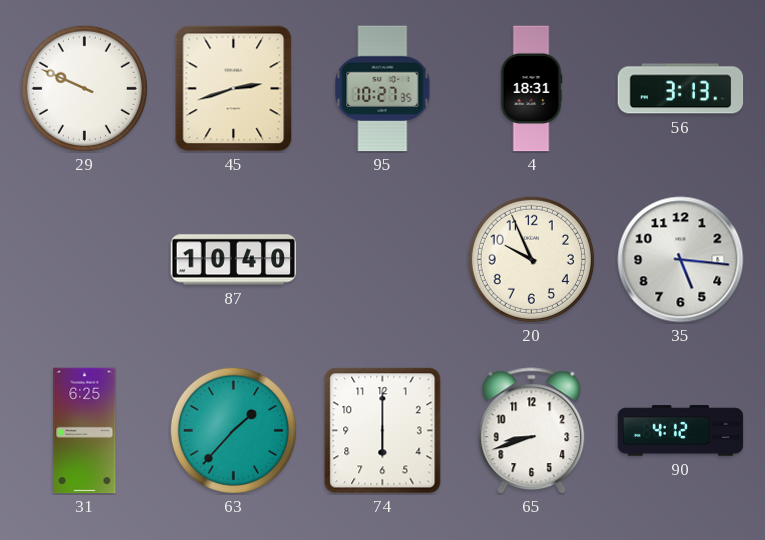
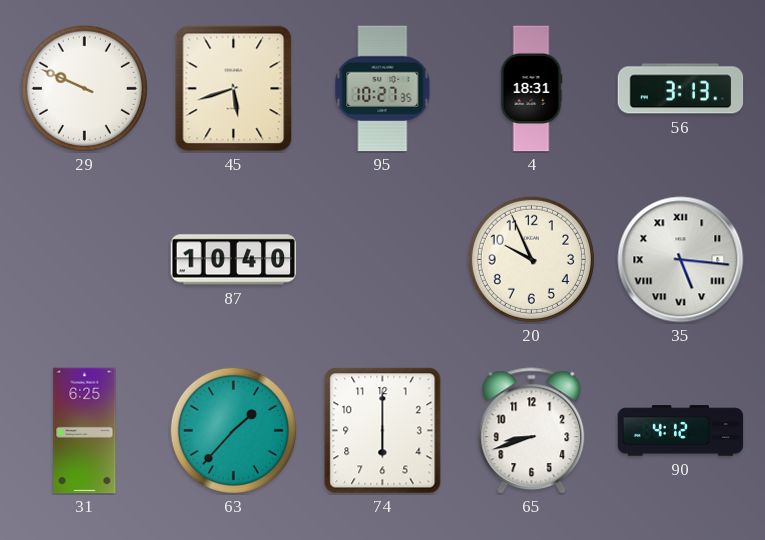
45: 2:42 -> 5:42 (234, 89)
35 numerals: Arabic -> Roman (681, 260)
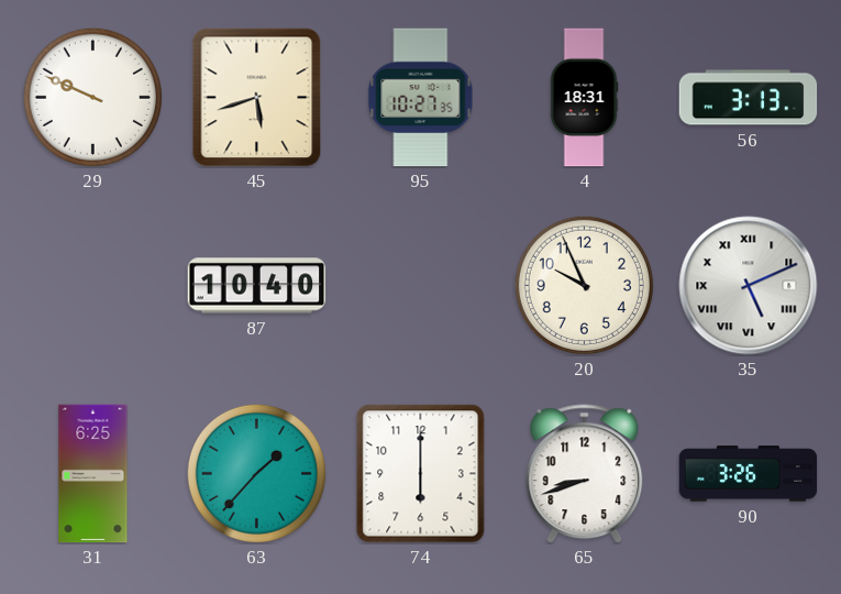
35: 5:16 -> 5:11 (749, 286)
90: 4:12 -> 3:26 (749, 474)
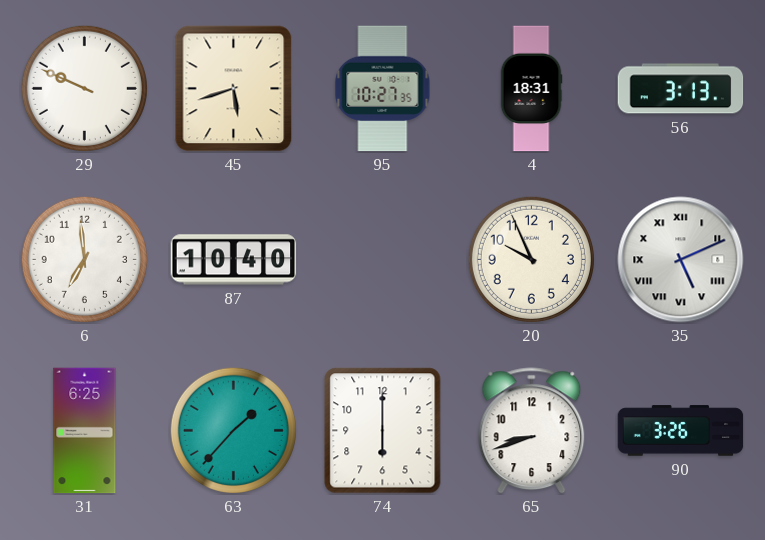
6: none -> 6:59 (84, 259)
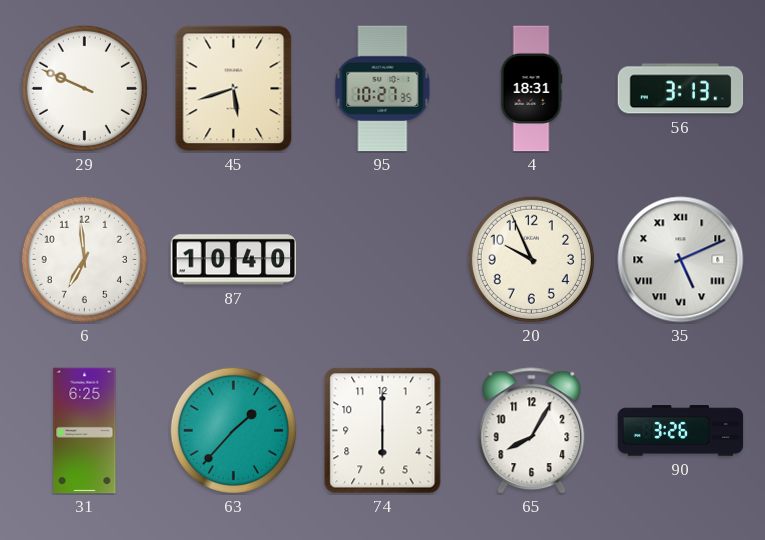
65: 8:42 -> 8:05 (532, 431)
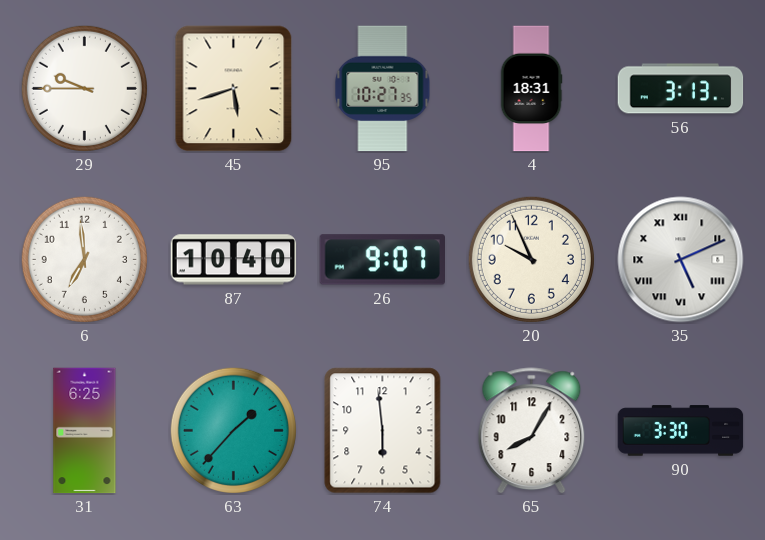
29: 9:49 -> 9:45 (84, 88)
26: none -> 9:07 (382, 260)
74: 6:00 -> 5:59 (383, 431)
90: 3:26 -> 3:30 (681, 431)
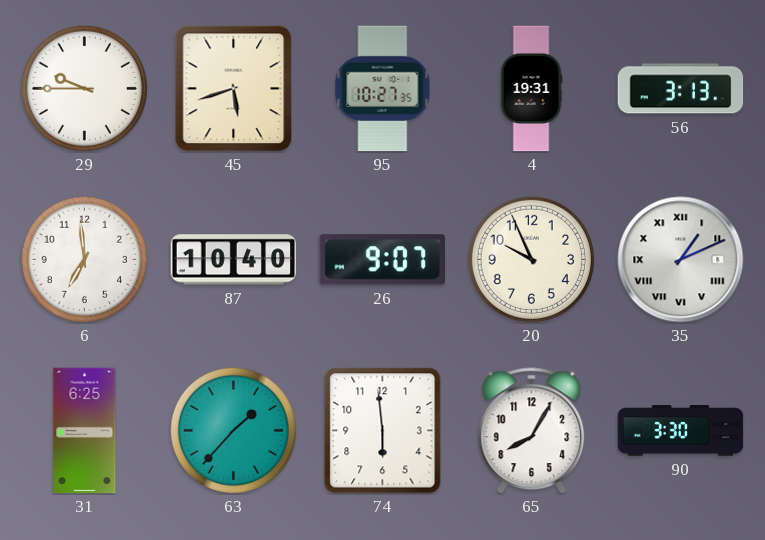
4: 18:31 -> 19:31 (531, 89)
35: 5:11 -> 1:11 (681, 260)
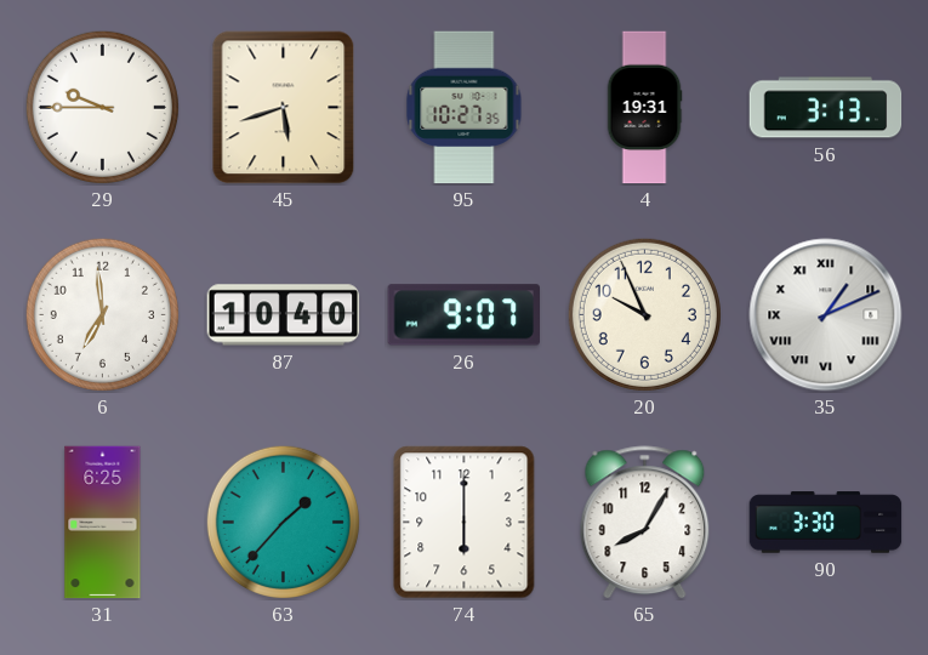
74: 5:59 -> 6:00 (465, 523)
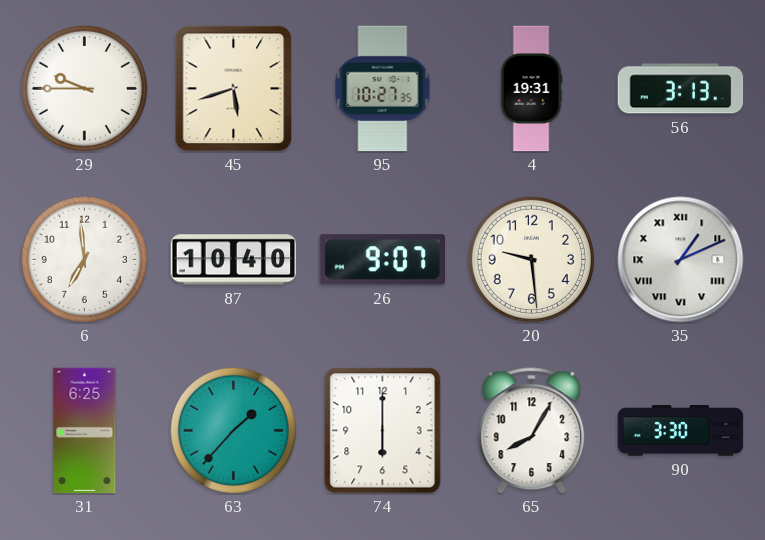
20: 9:56 -> 9:29 (531, 259)
